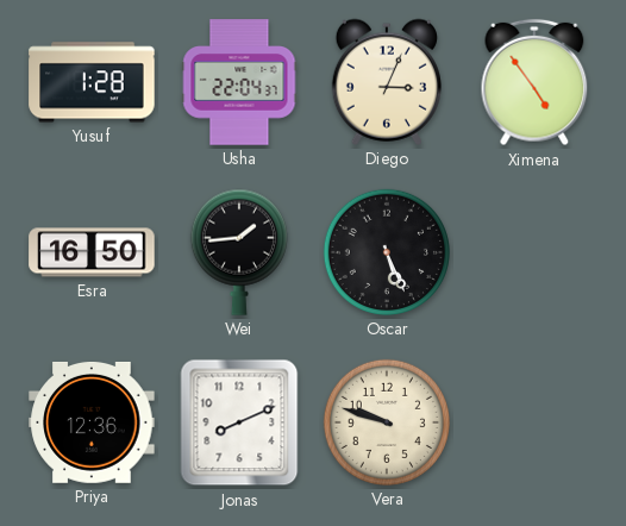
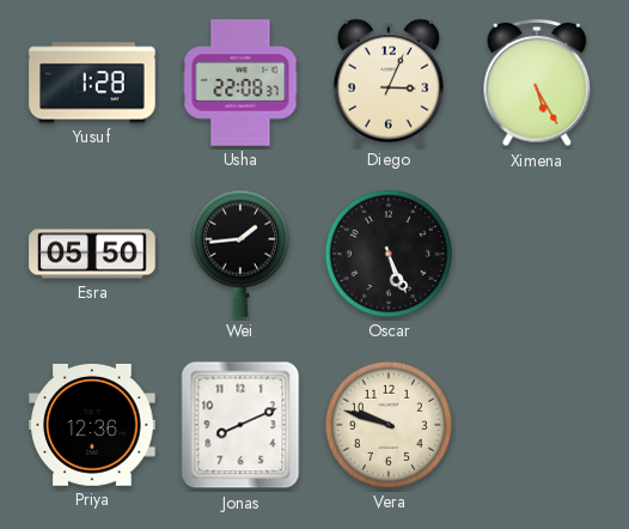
Usha: 22:04 -> 22:08 (240, 83)
Ximena: 4:54 -> 5:25 (537, 83)
Esra: 16:50 -> 05:50 (92, 254)
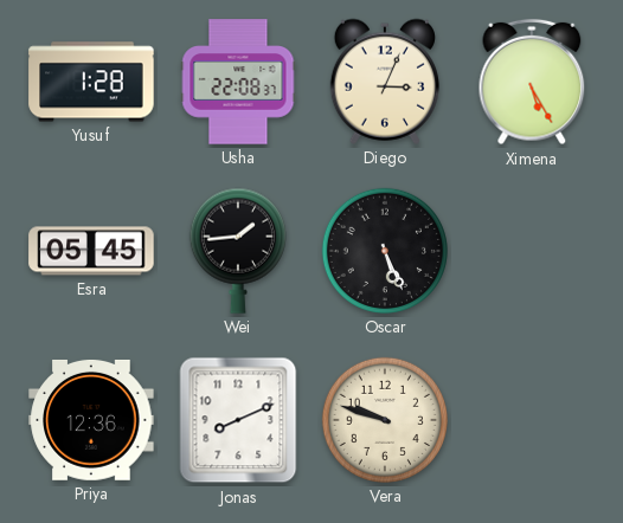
Esra: 05:50 -> 05:45 (91, 251)
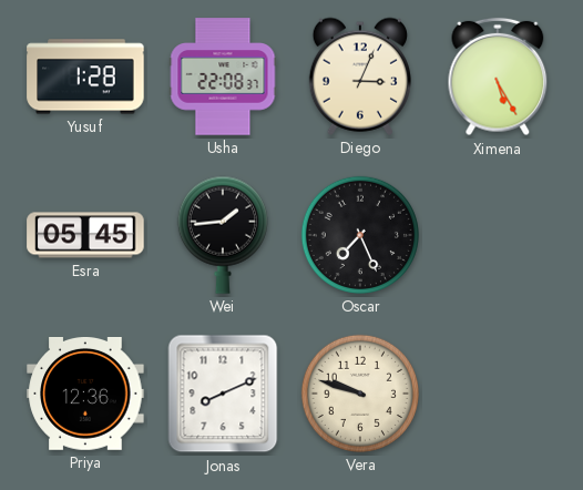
Oscar: 5:26 -> 7:26 (360, 235)
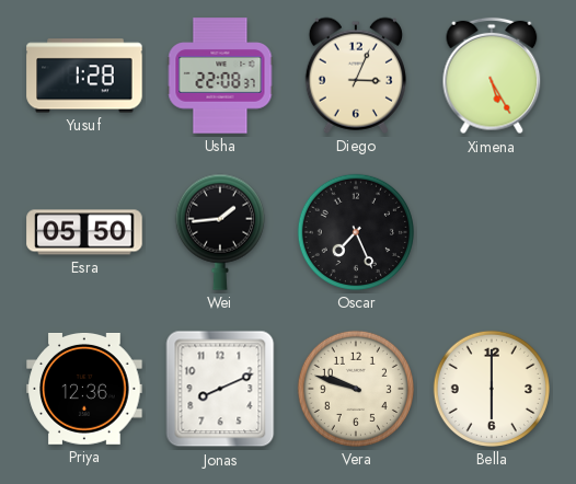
Esra: 05:45 -> 05:50 (84, 232)
Bella: none -> 6:00 (492, 389)
